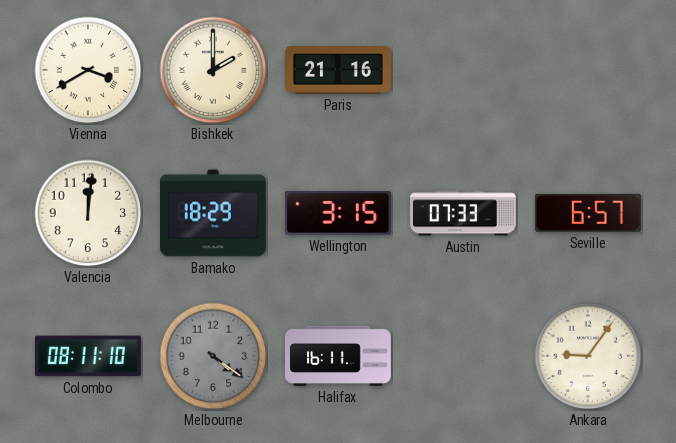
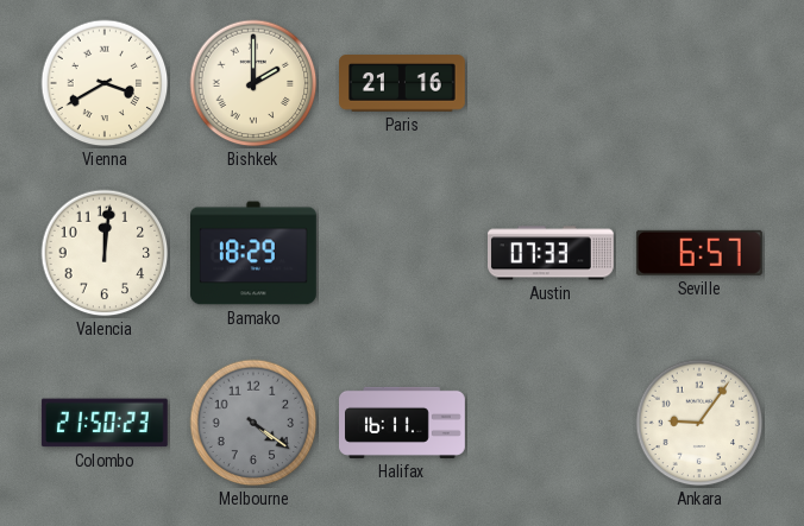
Wellington: 3:15 -> none (338, 213)
Colombo: 08:11 -> 21:50 (105, 423)
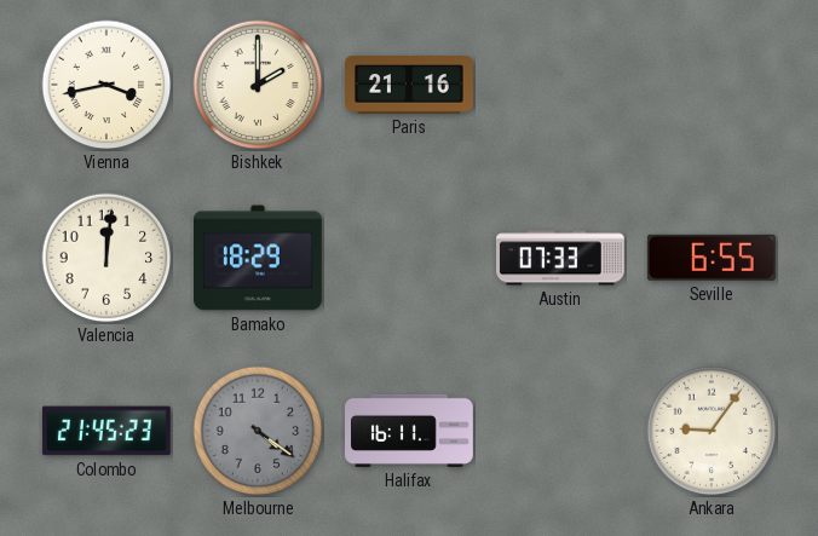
Vienna: 3:40 -> 3:43 (106, 85)
Seville: 6:57 -> 6:55 (712, 258)
Colombo: 21:50 -> 21:45 (106, 431)
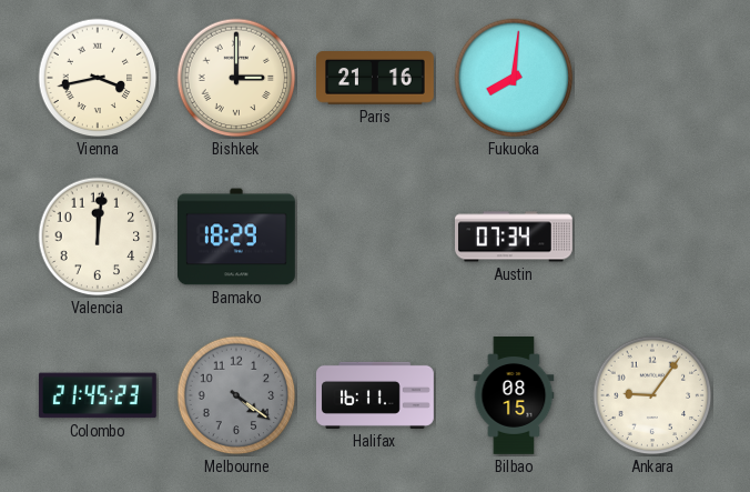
Bishkek: 2:00 -> 3:00 (236, 78)
Fukuoka: none -> 8:01 (514, 78)
Austin: 07:33 -> 07:34 (515, 237)
Seville: 6:55 -> none (712, 258)
Bilbao: none -> 08:15 (514, 396)
